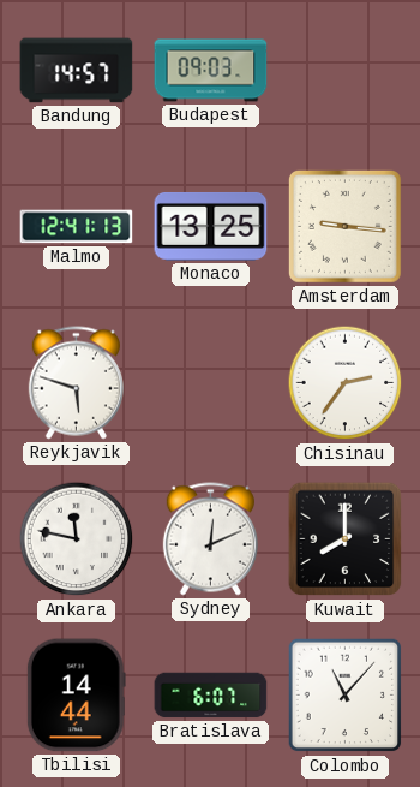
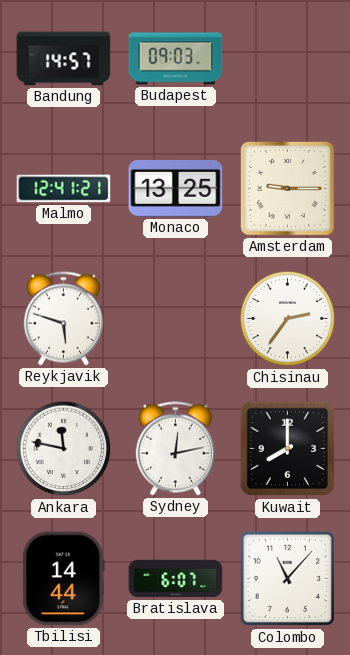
Malmo: 12:41:13 -> 12:41:21 (64, 189)
Amsterdam: 9:16 -> 9:15 (287, 188)
Sydney: 12:11 -> 12:13 (175, 449)
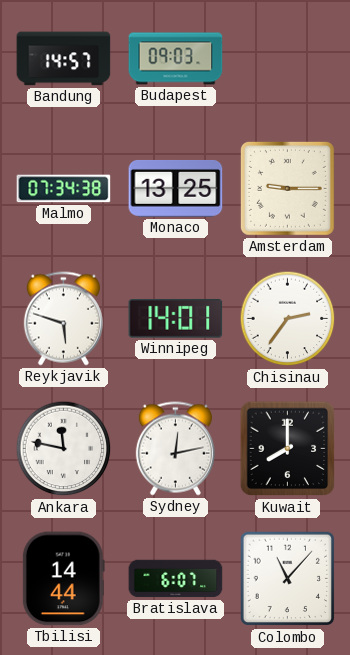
Malmo: 12:41 -> 07:34 (64, 189)
Winnipeg: none -> 14:01 (176, 318)
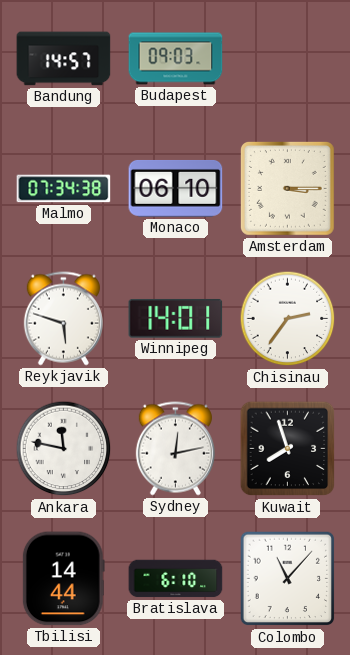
Monaco: 13:25 -> 06:10 (176, 188)
Amsterdam: 9:15 -> 3:15 (287, 188)
Kuwait: 8:00 -> 7:57 (288, 449)
Bratislava: 6:07 -> 6:10 (176, 579)
